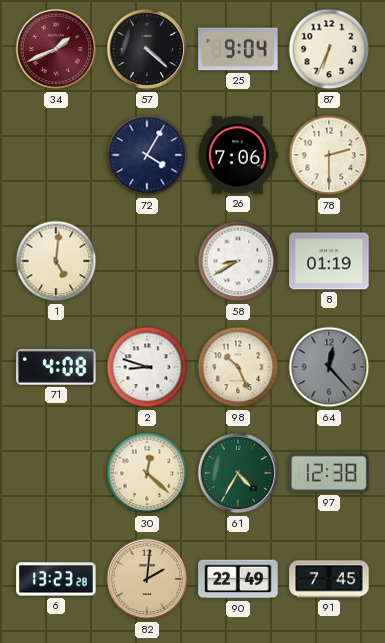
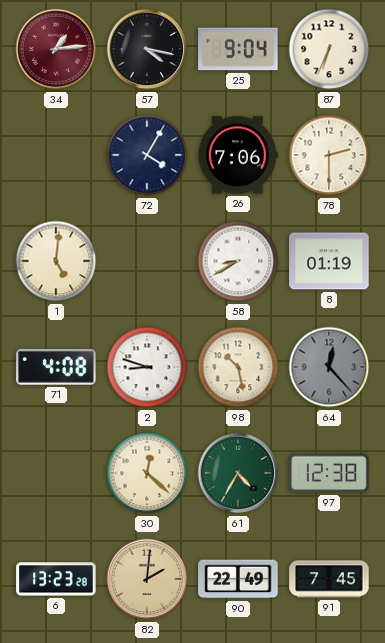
34: 1:41 -> 1:14 (56, 49)
57: 4:22 -> 4:17 (147, 49)
98: 10:26 -> 10:28 (238, 367)
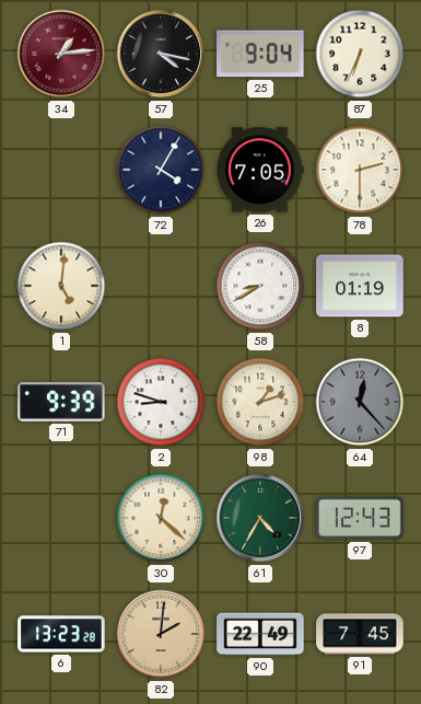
26: 7:06 -> 7:05 (260, 170)
71: 4:08 -> 9:39 (61, 402)
98: 10:28 -> 1:12 (260, 402)
97: 12:38 -> 12:43 (360, 518)
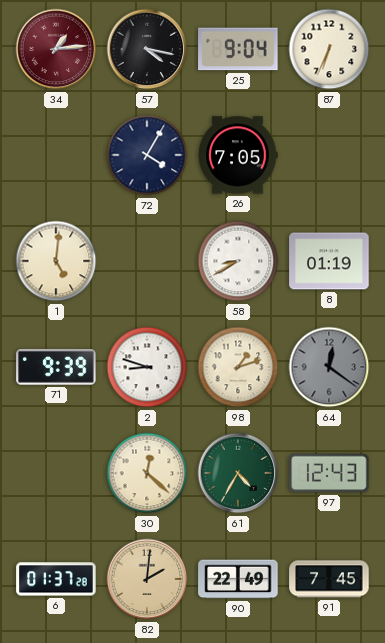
78: 2:30 -> none (360, 170)
64: 12:23 -> 12:21 (329, 367)
6: 13:23 -> 01:37 (56, 579)
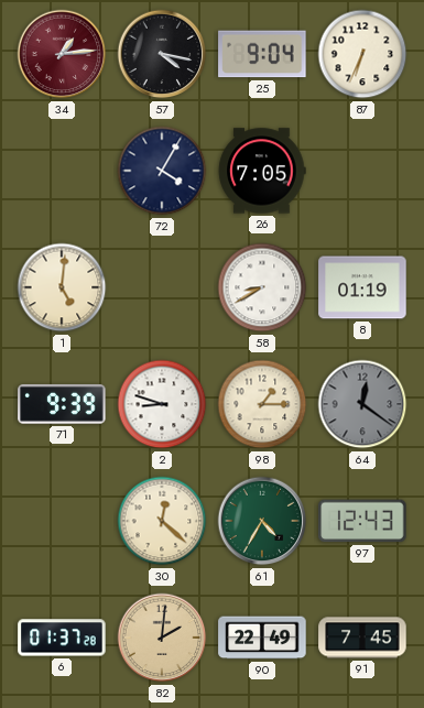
98: 1:12 -> 1:15 (262, 404)
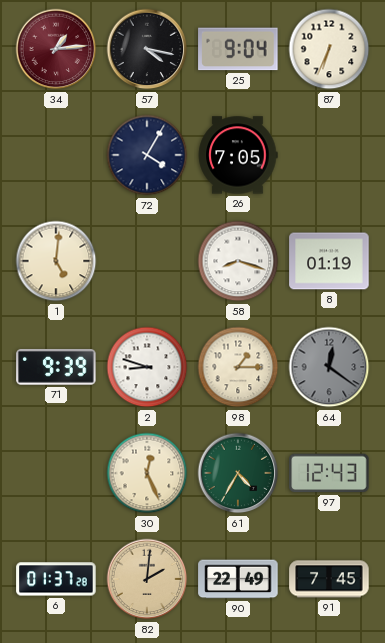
58: 8:40 -> 8:18 (238, 261)
30: 12:22 -> 12:26 (147, 473)
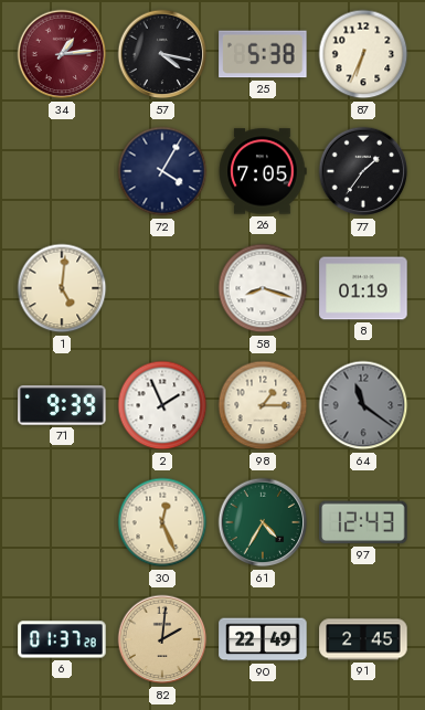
25: 9:04 -> 5:38 (263, 54)
77: none -> 1:36 (363, 171)
2: 8:48 -> 1:56 (162, 405)
64: 12:21 -> 11:21 (363, 405)
91: 7:45 -> 2:45 (363, 639)
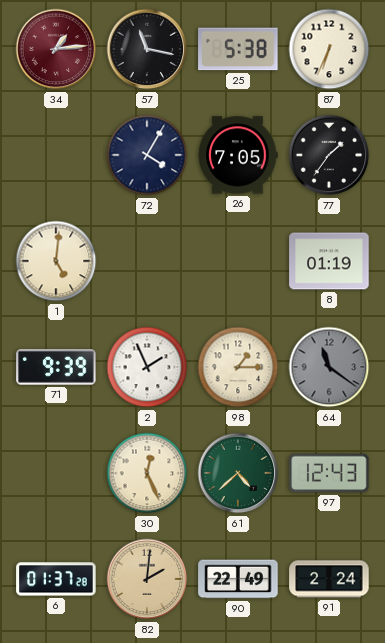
57: 4:17 -> 11:17 (147, 49)
58: 8:18 -> none (263, 288)
61: 4:35 -> 4:38 (238, 473)
91: 2:45 -> 2:24 (329, 579)
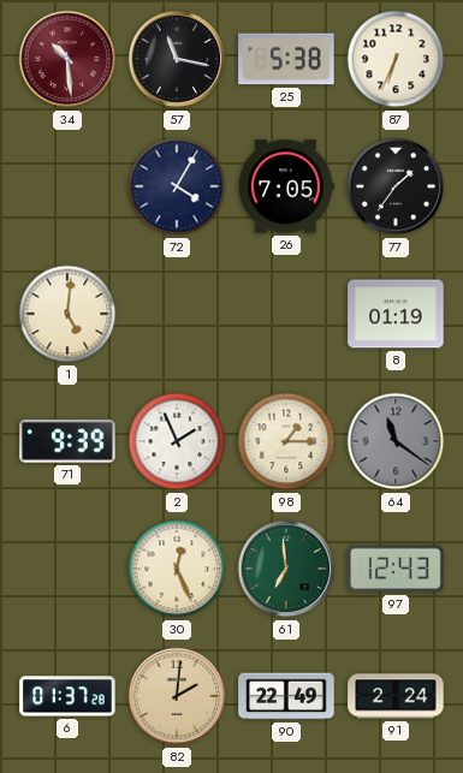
34: 1:14 -> 10:29 (67, 59)
61: 4:38 -> 6:59 (286, 569)
